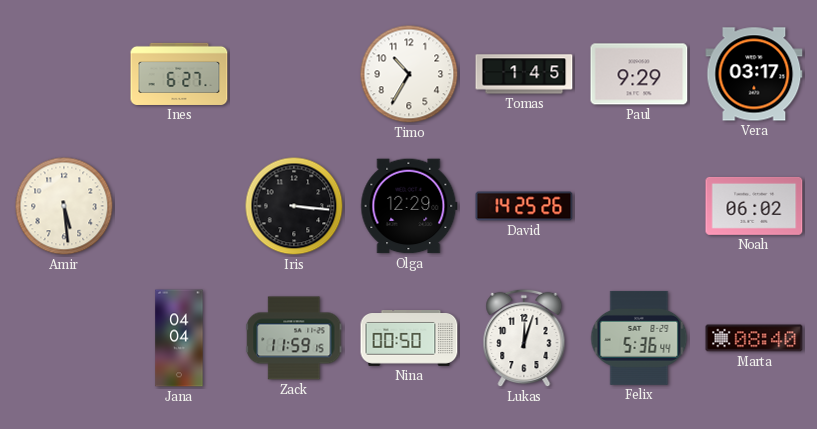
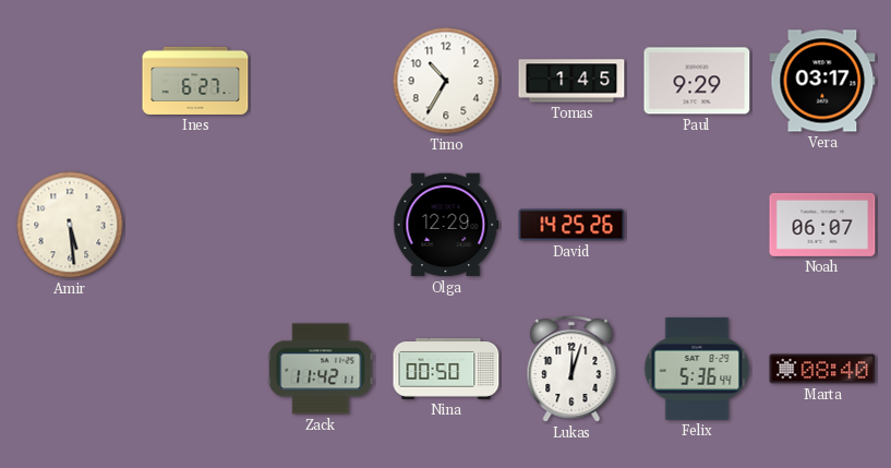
Iris: 3:16 -> none (294, 206)
Noah: 06:02 -> 06:07 (822, 225)
Jana: 04:04 -> none (179, 338)
Zack: 11:59 -> 11:42 (321, 369)
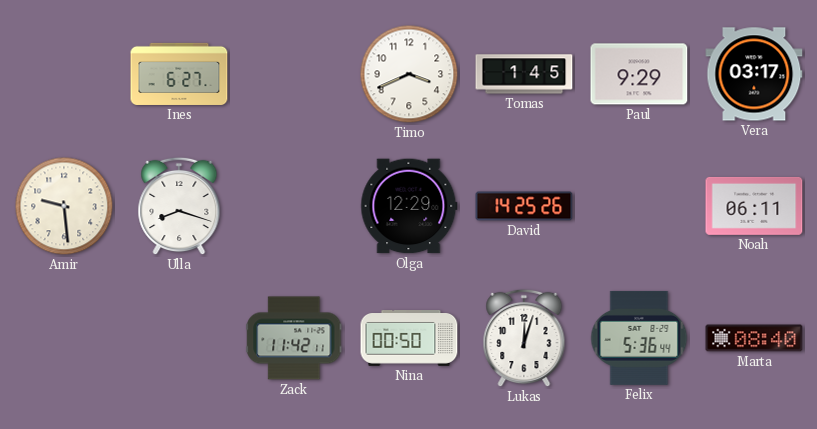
Timo: 10:35 -> 3:41 (409, 74)
Amir: 5:29 -> 9:29 (64, 206)
Ulla: none -> 8:18 (179, 206)
Noah: 06:07 -> 06:11 (754, 206)
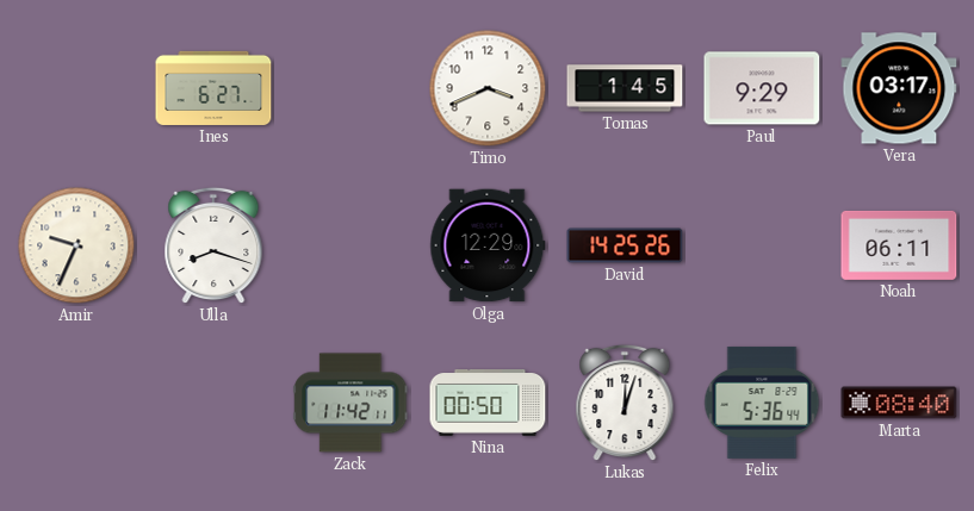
Amir: 9:29 -> 9:34 (76, 245)
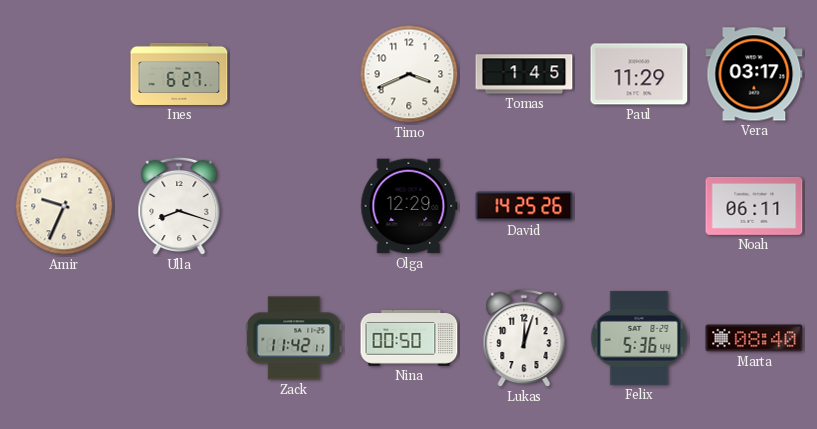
Paul: 9:29 -> 11:29 (639, 74)
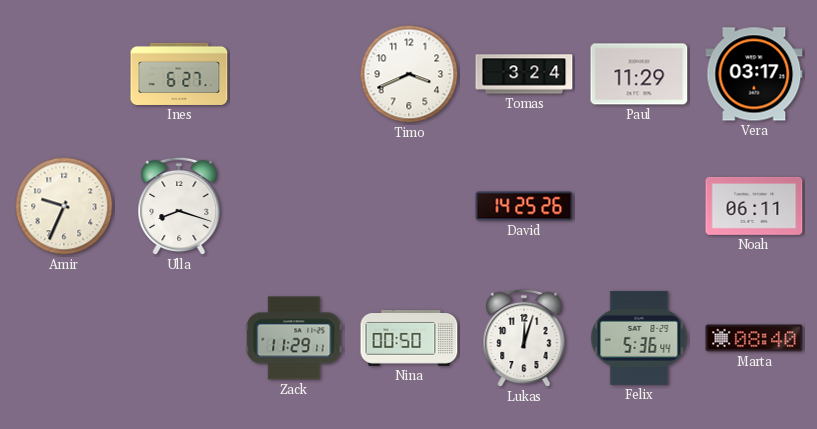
Tomas: 1:45 -> 3:24 (524, 74)
Olga: 12:29 -> none (409, 206)
Zack: 11:42 -> 11:29 (294, 338)
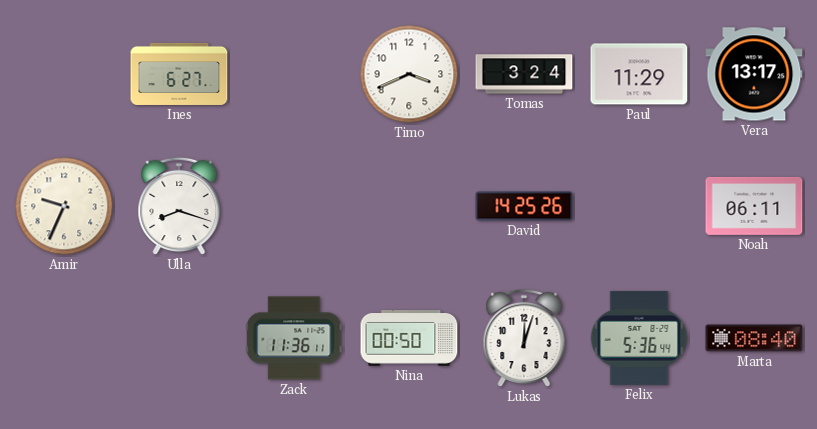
Vera: 03:17 -> 13:17 (754, 74)
Zack: 11:29 -> 11:36 (294, 338)
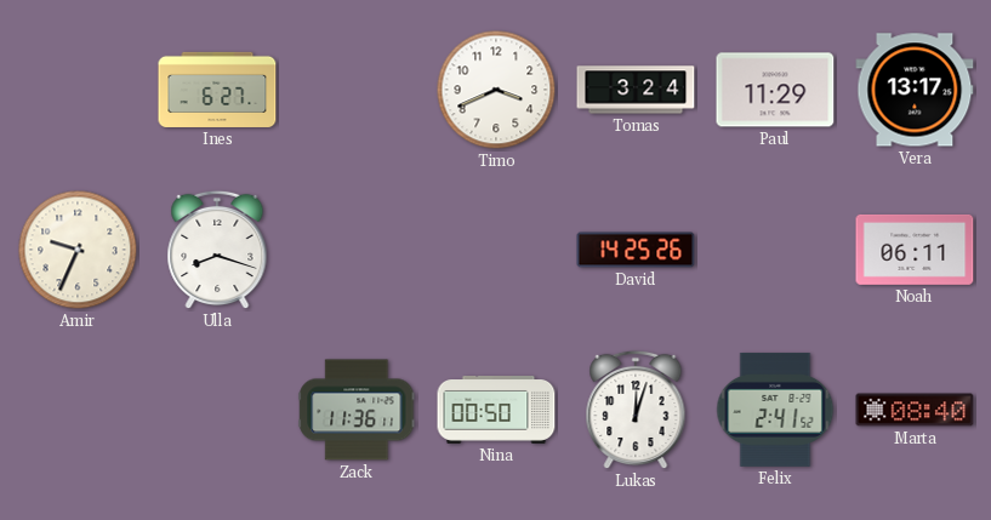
Felix: 5:36 -> 2:41 (775, 410)
